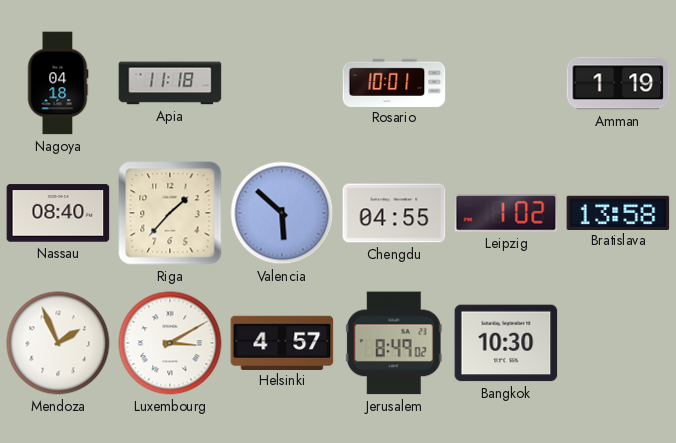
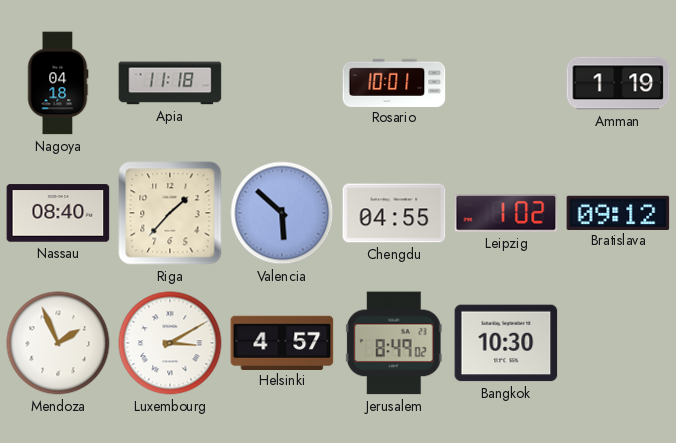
Bratislava: 13:58 -> 09:12 (618, 212)
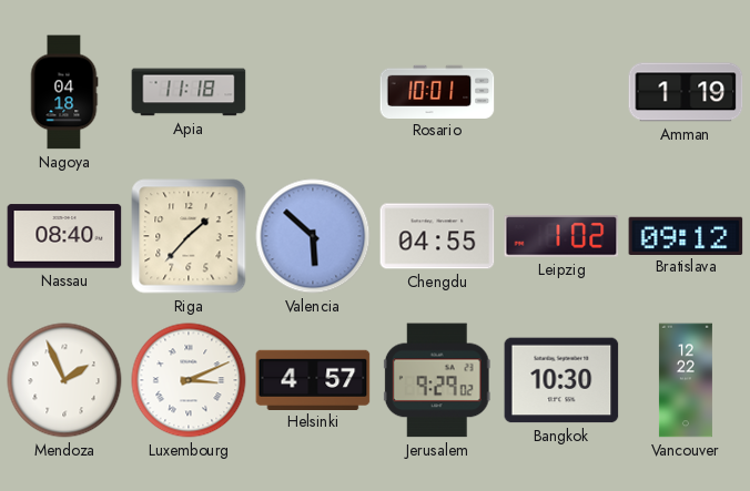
Luxembourg: 3:10 -> 3:11 (189, 380)
Jerusalem: 8:49 -> 9:29 (437, 380)
Vancouver: none -> 12:22 (686, 380)
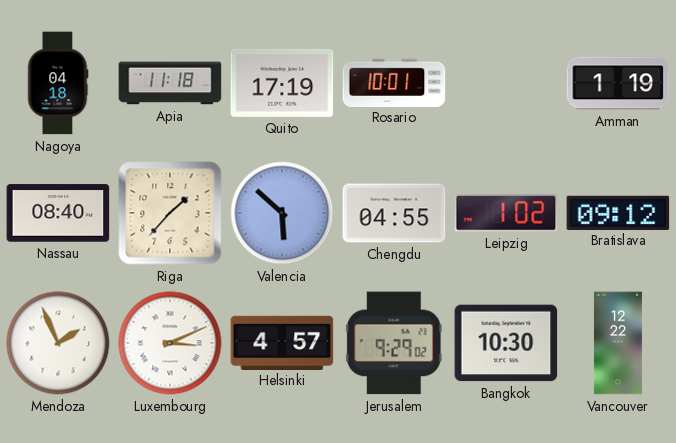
Quito: none -> 17:19 (282, 83)
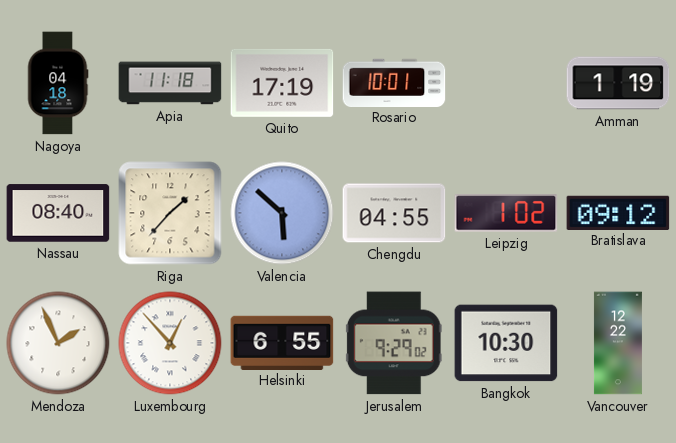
Luxembourg: 3:11 -> 12:53 (170, 343)
Helsinki: 4:57 -> 6:55 (282, 342)
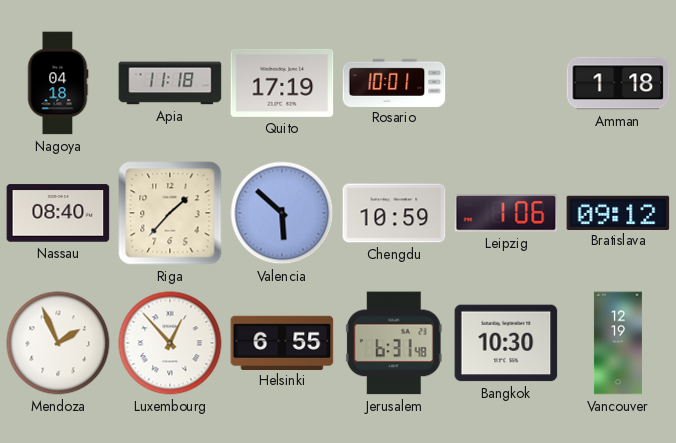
Amman: 1:19 -> 1:18 (618, 83)
Chengdu: 04:55 -> 10:59 (394, 213)
Leipzig: 1:02 -> 1:06 (506, 213)
Jerusalem: 9:29 -> 6:31 (394, 343)
Vancouver: 12:22 -> 12:19 (618, 343)
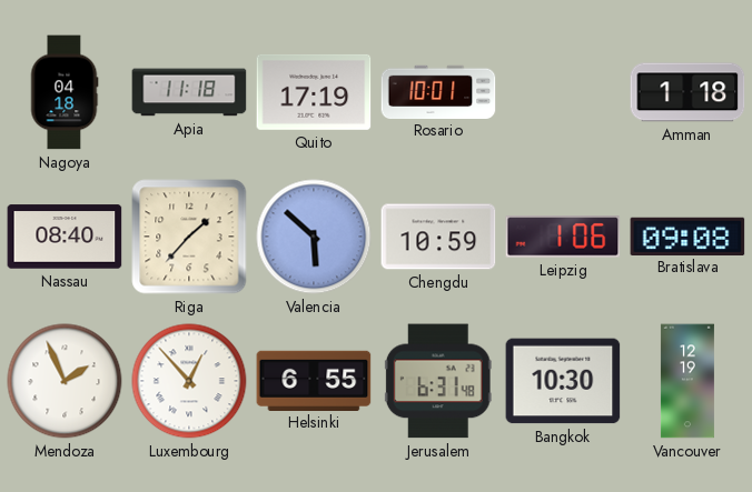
Bratislava: 09:12 -> 09:08 (687, 235)
